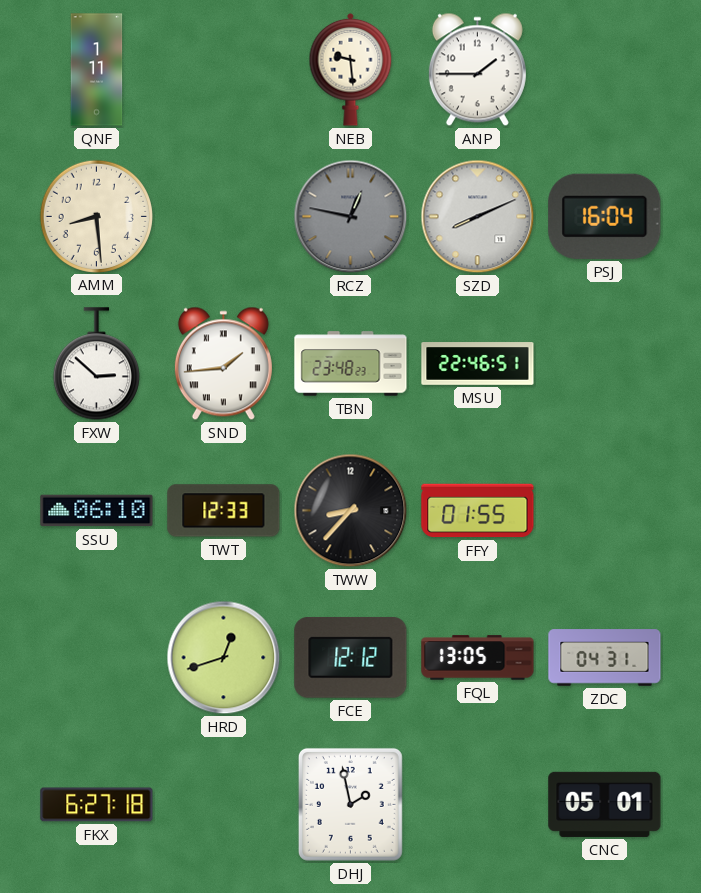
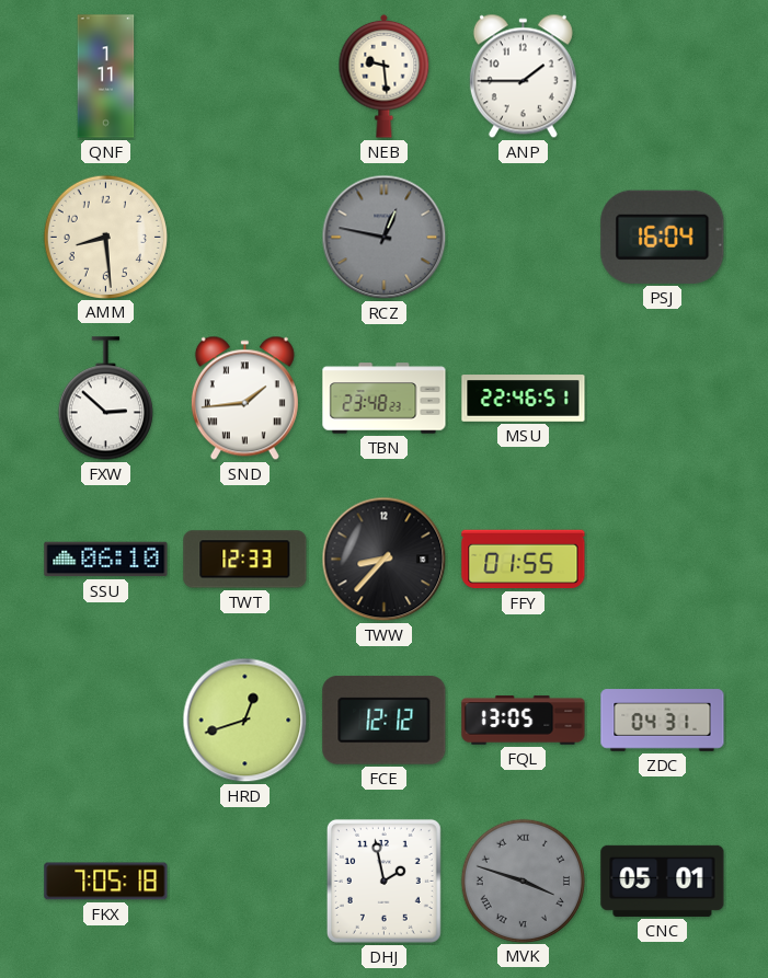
SZD: 8:11 -> none (478, 217)
FKX: 6:27 -> 7:05 (106, 882)
MVK: none -> 3:48 (523, 881)
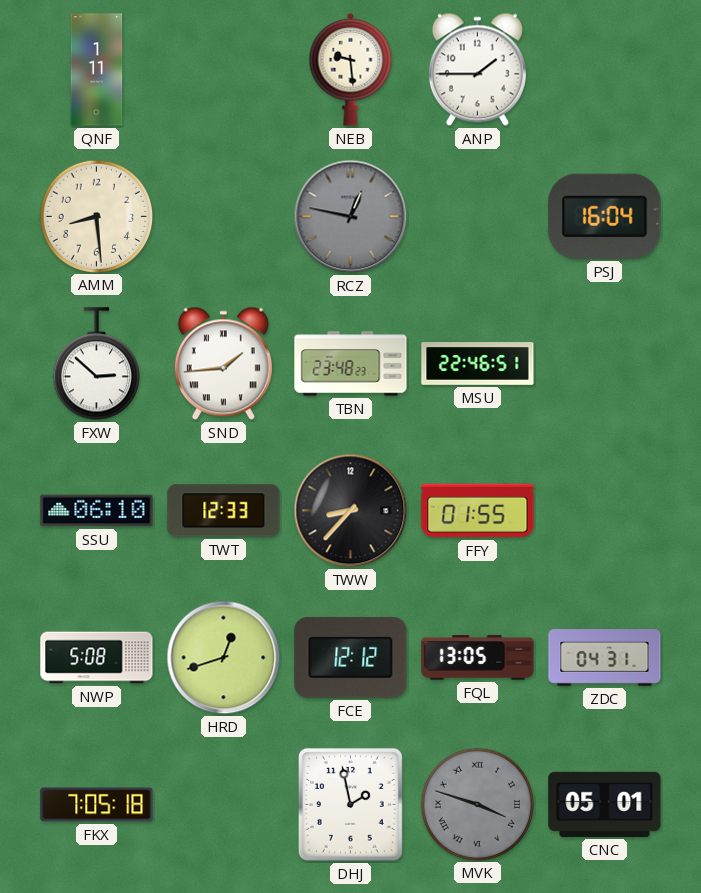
NWP: none -> 5:08 (97, 658)
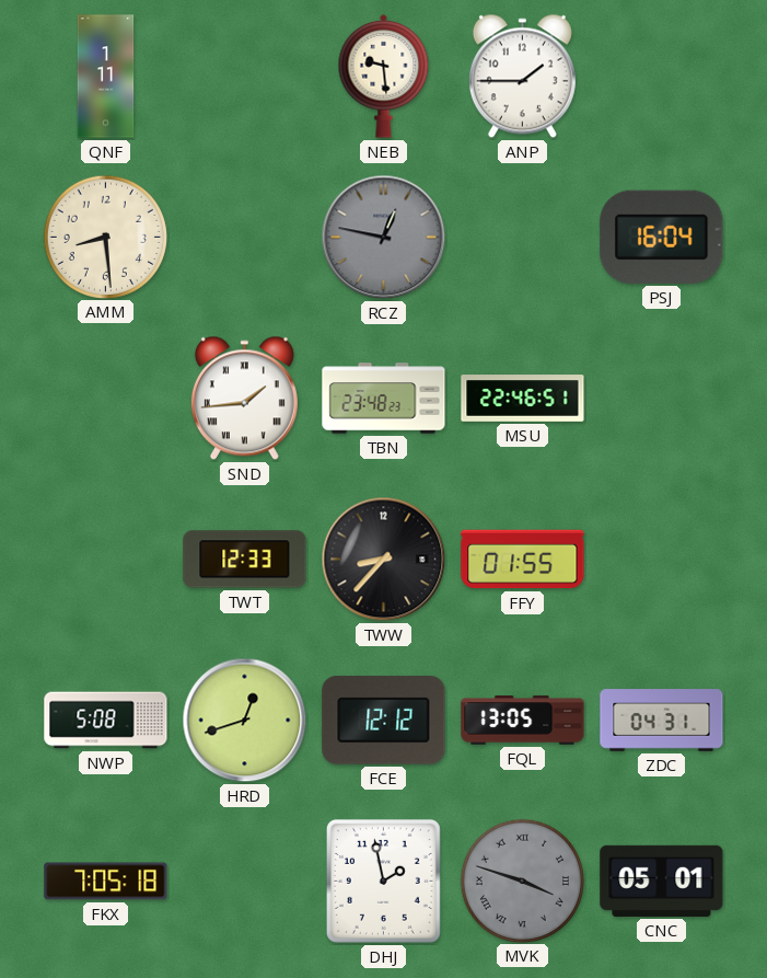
FXW: 2:52 -> none (96, 364)
SSU: 06:10 -> none (97, 511)
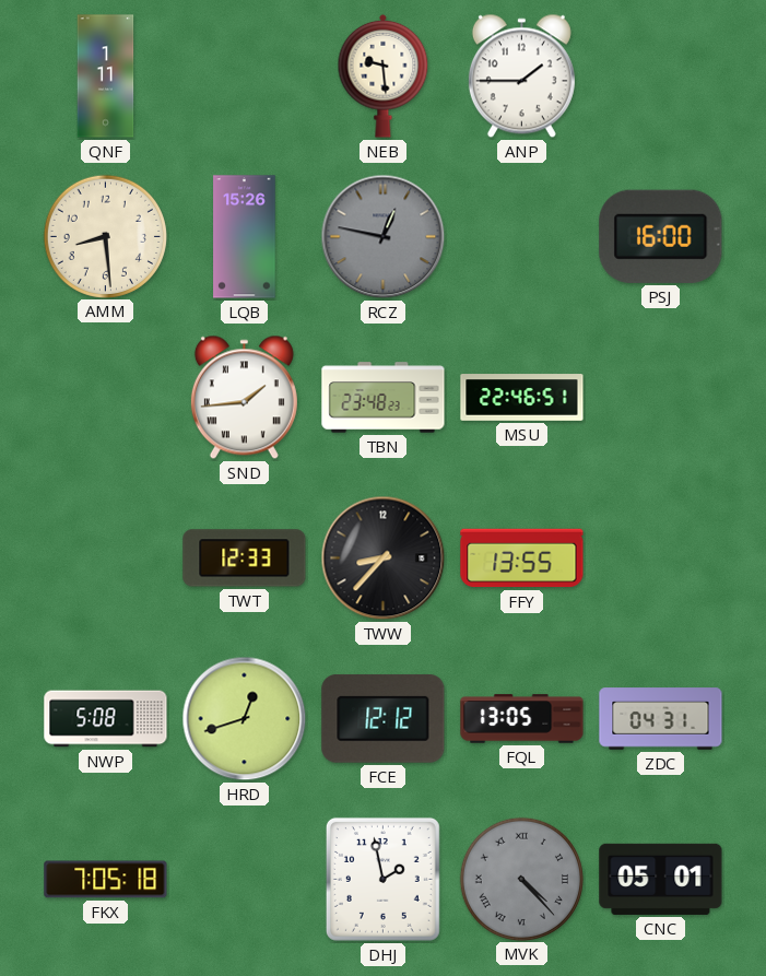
LQB: none -> 15:26 (245, 237)
PSJ: 16:04 -> 16:00 (661, 236)
FFY: 01:55 -> 13:55 (522, 558)
MVK: 3:48 -> 4:23 (521, 879)
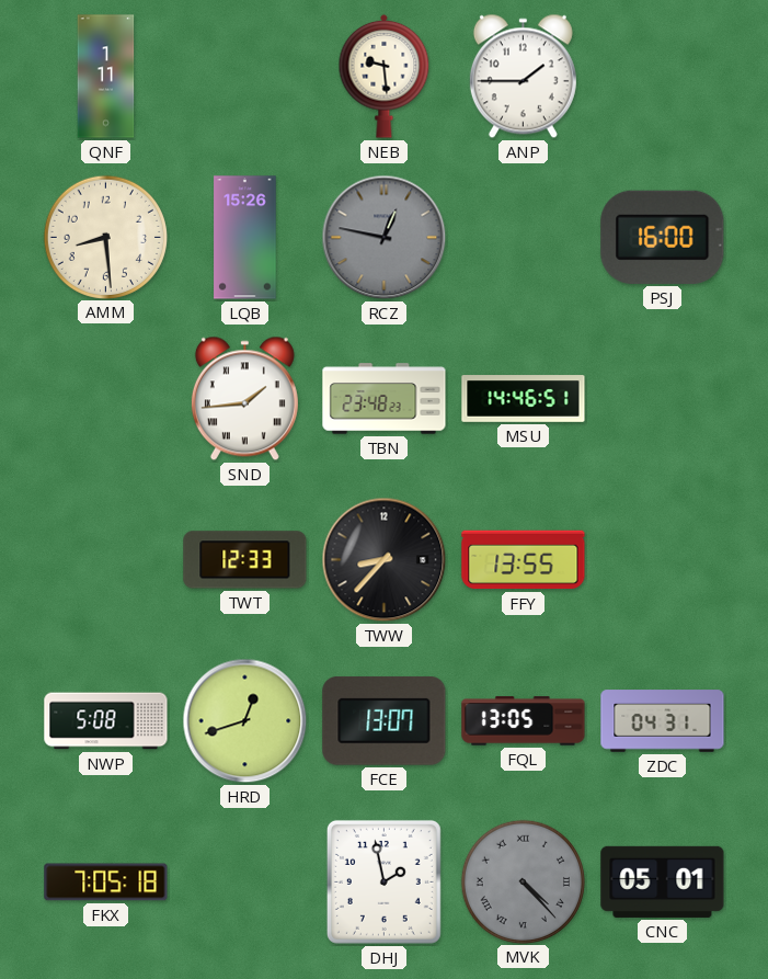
MSU: 22:46 -> 14:46 (524, 399)
FCE: 12:12 -> 13:07 (385, 720)
